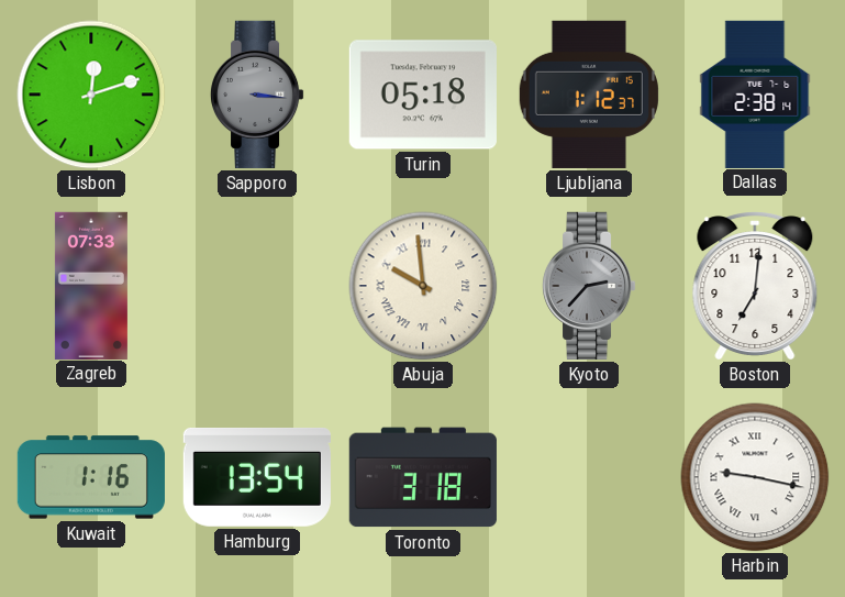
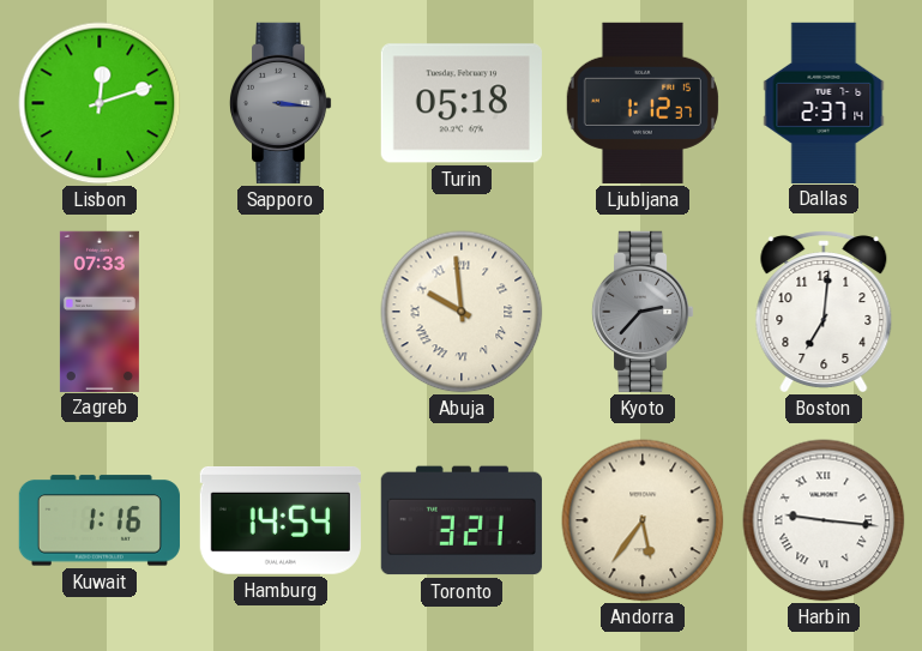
Dallas: 2:38 -> 2:37 (824, 102)
Hamburg: 13:54 -> 14:54 (281, 522)
Toronto: 3:18 -> 3:21 (462, 520)
Andorra: none -> 5:36 (643, 520)
Harbin: 9:17 -> 9:16 (824, 520)
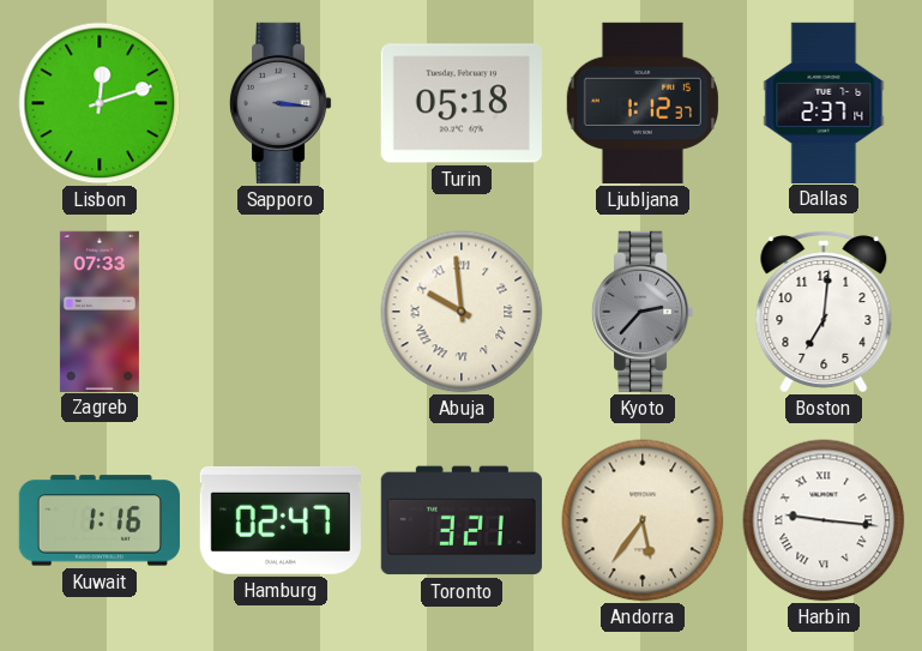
Hamburg: 14:54 -> 02:47 (281, 522)
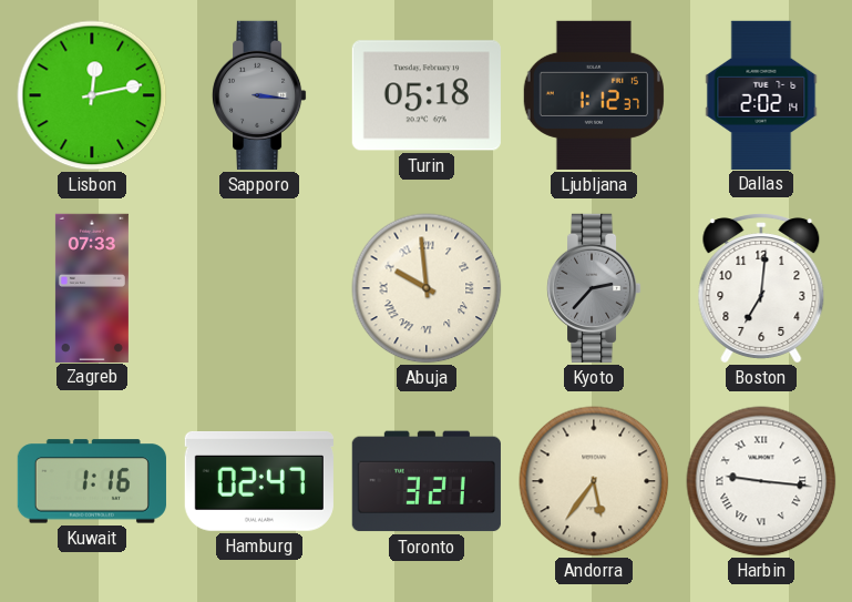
Lisbon: 12:12 -> 12:13 (92, 95)
Dallas: 2:37 -> 2:02 (761, 94)
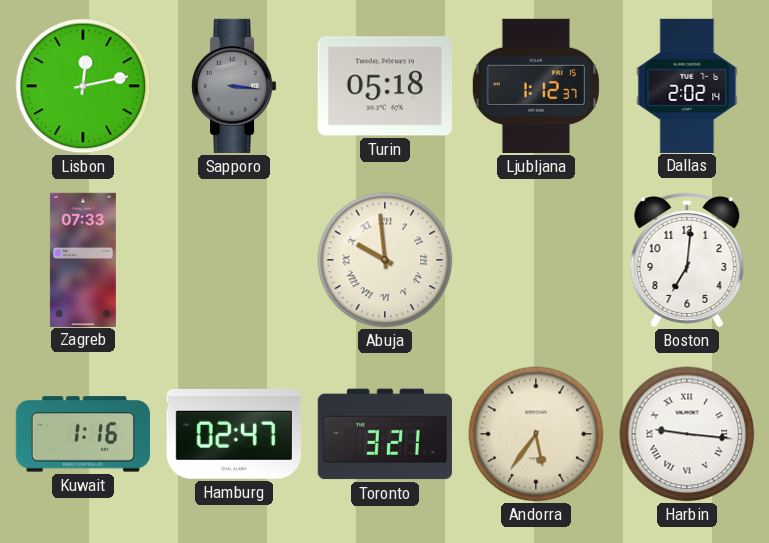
Kyoto: 2:37 -> none (594, 288)
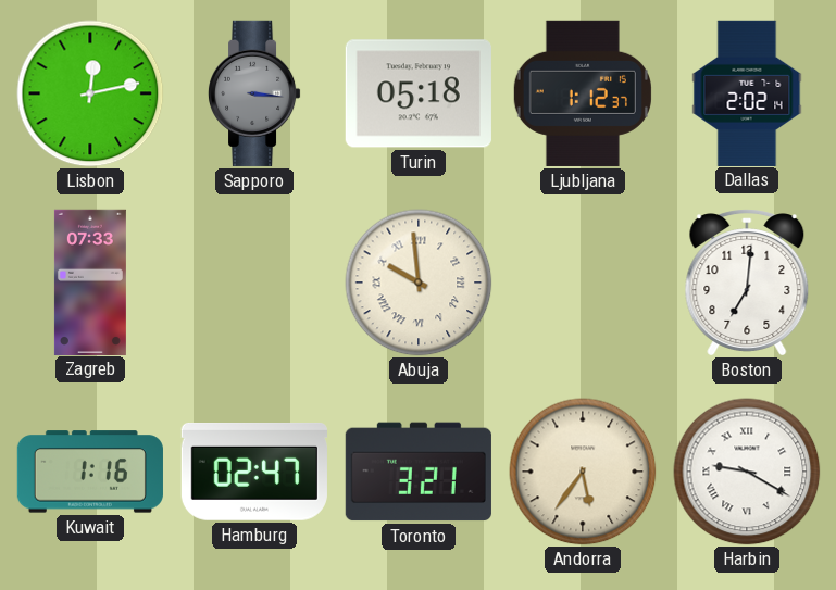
Harbin: 9:16 -> 9:20 (747, 472)
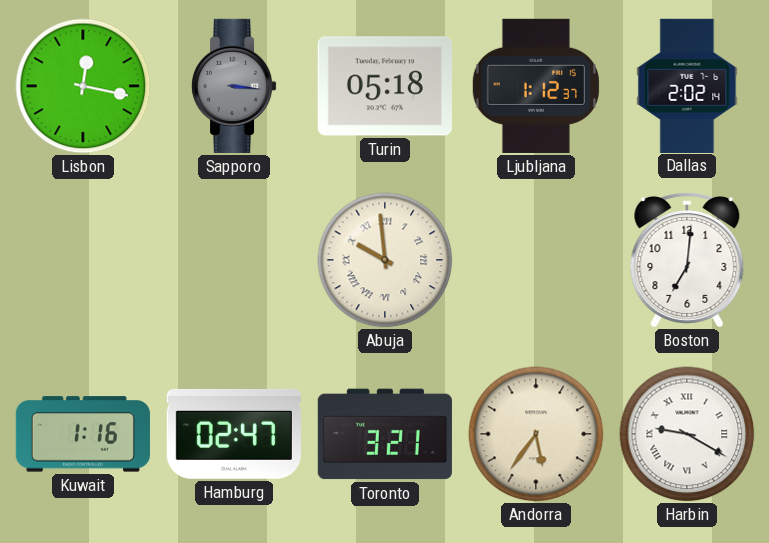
Lisbon: 12:13 -> 12:17 (83, 86)
Zagreb: 07:33 -> none (90, 281)
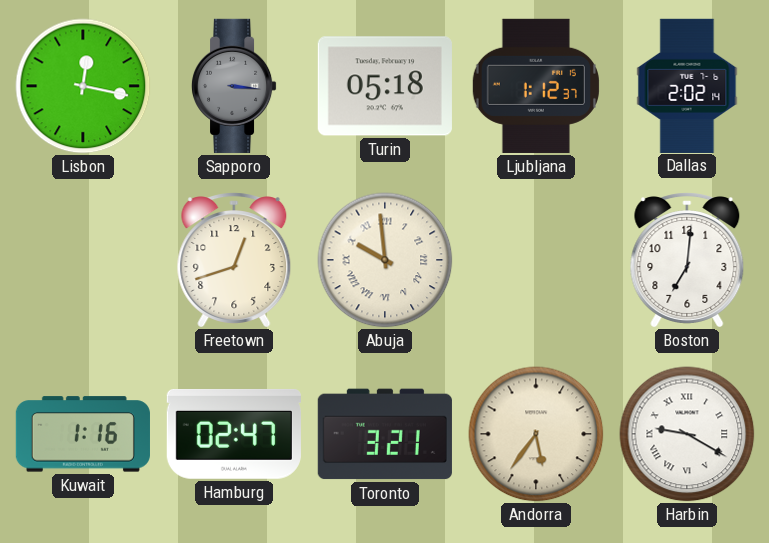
Freetown: none -> 12:42 (234, 260)
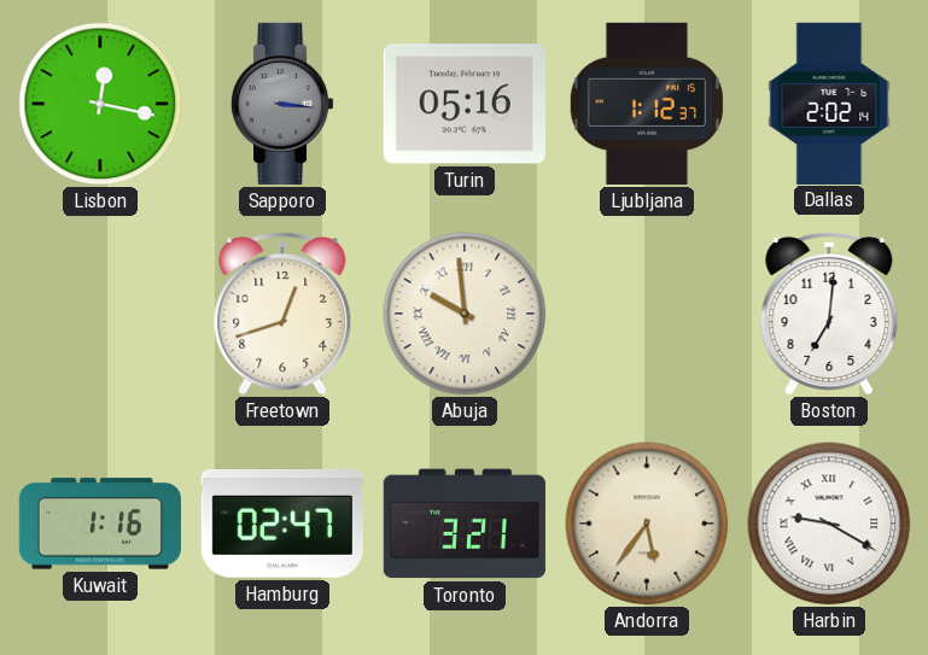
Turin: 05:18 -> 05:16 (465, 104)
